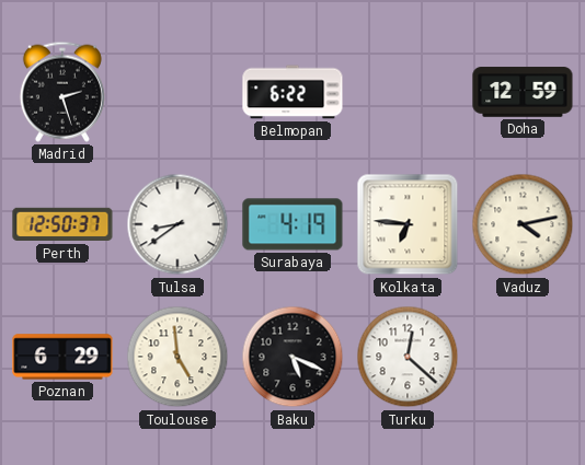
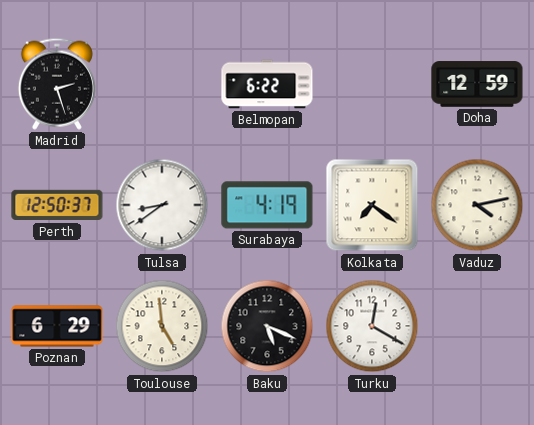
Kolkata: 6:46 -> 7:21 (372, 205)
Turku: 12:22 -> 12:20 (372, 326)
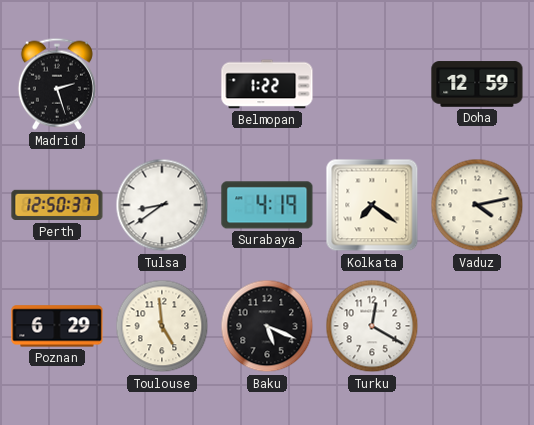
Belmopan: 6:22 -> 1:22 (267, 84)
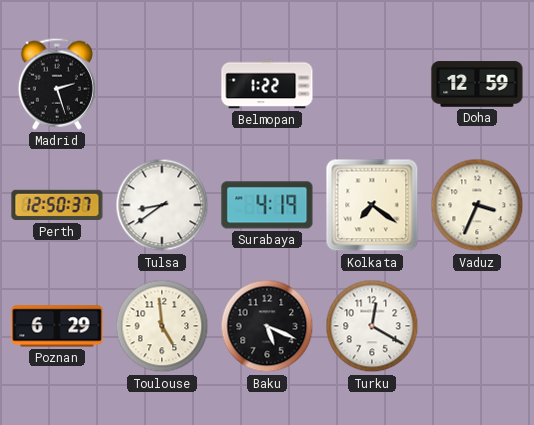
Vaduz: 4:13 -> 3:34 (477, 205)
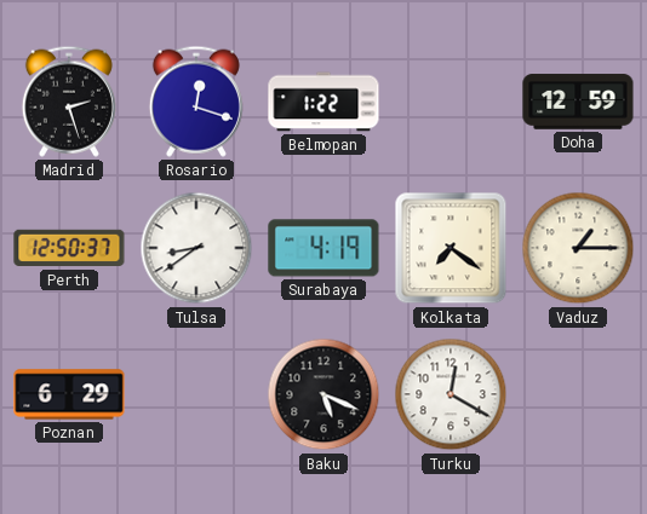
Rosario: none -> 12:18 (196, 102)
Vaduz: 3:34 -> 1:15 (578, 248)
Toulouse: 4:59 -> none (162, 326)
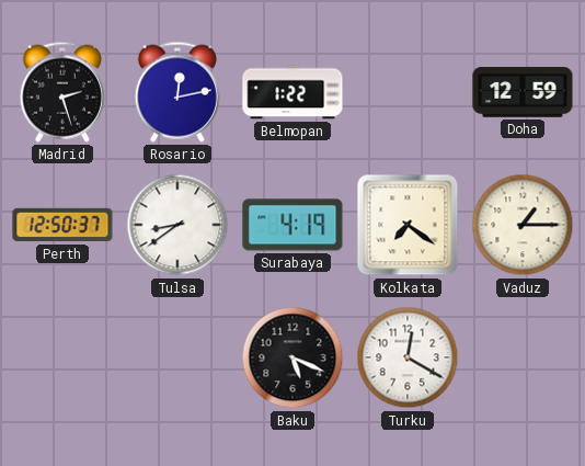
Rosario: 12:18 -> 12:13 (177, 92)
Poznan: 6:29 -> none (69, 394)
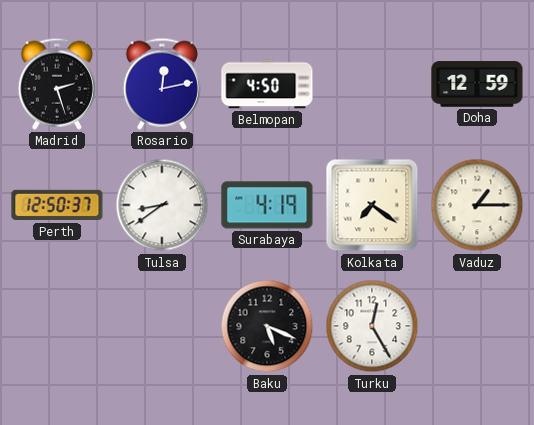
Belmopan: 1:22 -> 4:50 (267, 84)
Turku: 12:20 -> 12:25 (372, 326)
